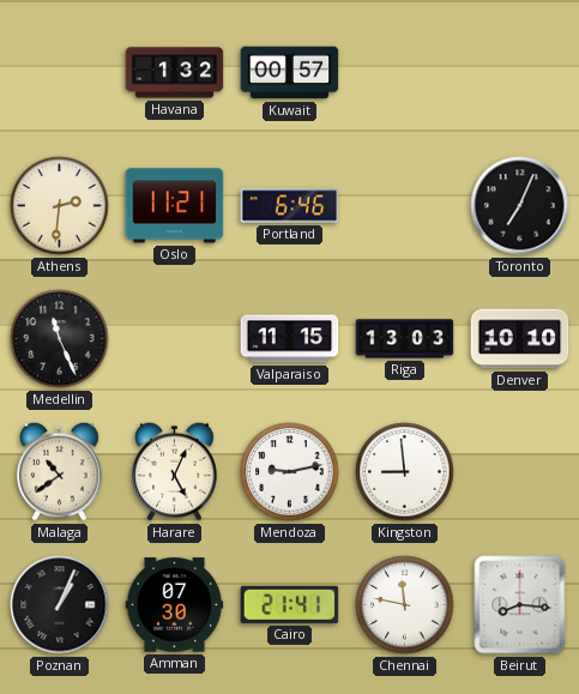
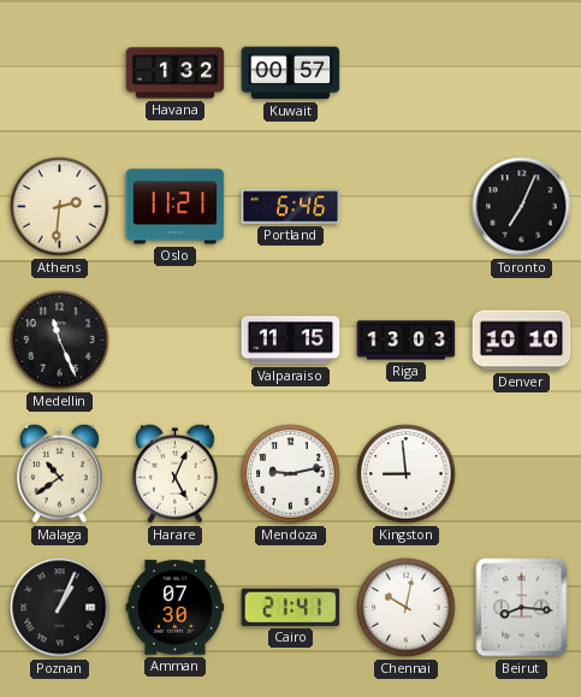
Chennai: 11:47 -> 10:02 (407, 608)
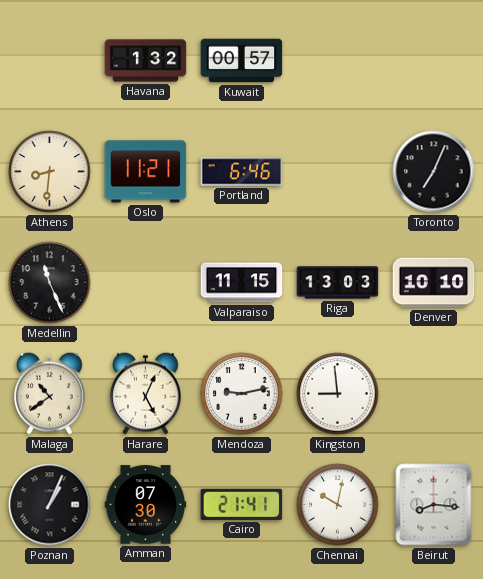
Athens: 2:31 -> 8:31 (50, 172)
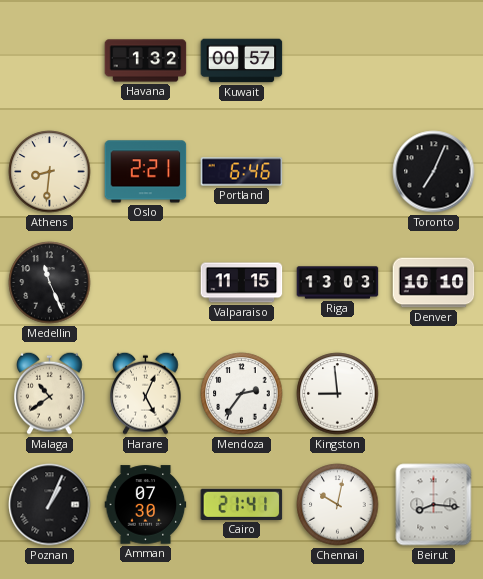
Oslo: 11:21 -> 2:21 (146, 172)
Mendoza: 9:13 -> 2:36 (242, 394)
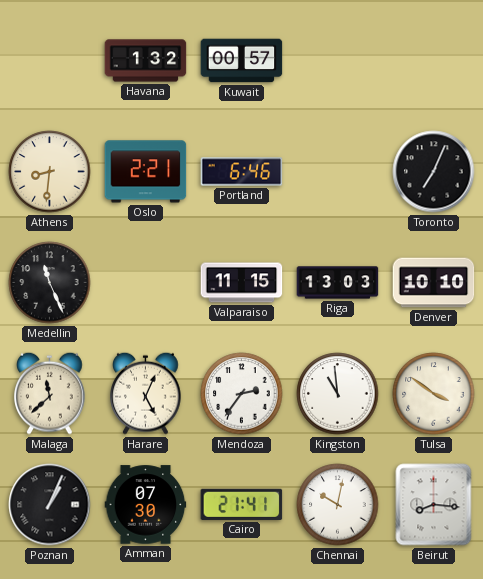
Malaga: 10:39 -> 11:38 (50, 393)
Kingston: 8:59 -> 10:59 (338, 394)
Tulsa: none -> 3:51 (434, 394)
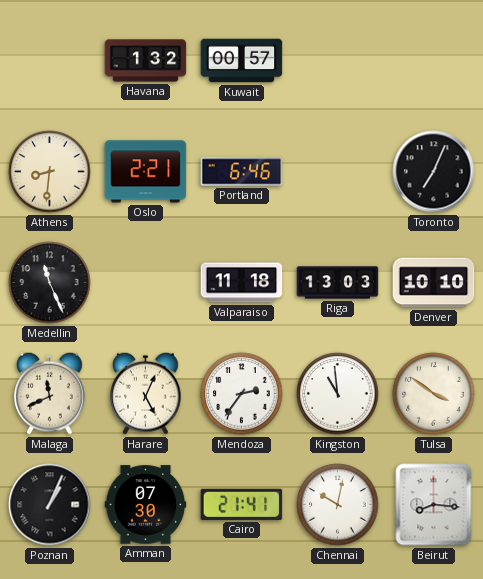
Valparaiso: 11:15 -> 11:18 (242, 283)
Malaga: 11:38 -> 11:41 (50, 393)
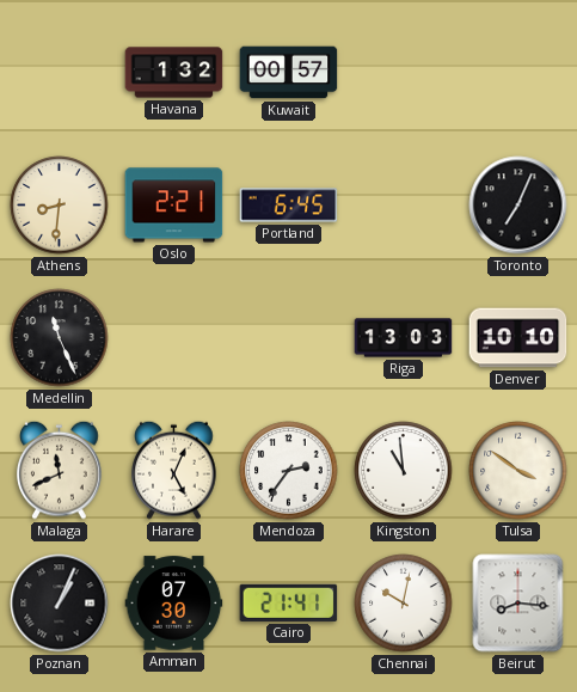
Portland: 6:46 -> 6:45 (289, 206)
Valparaiso: 11:18 -> none (242, 283)
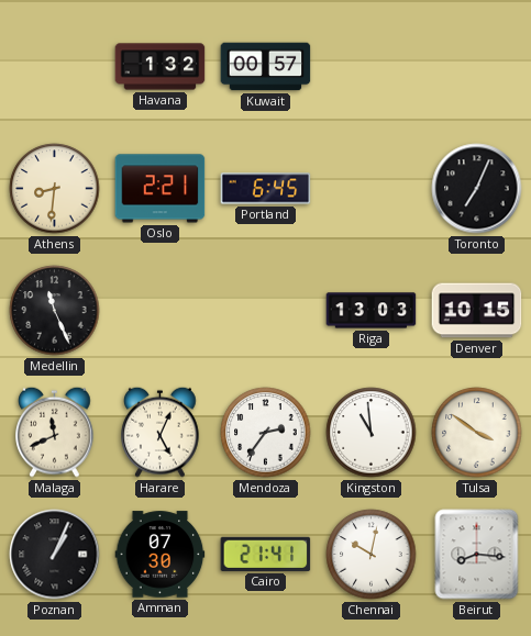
Denver: 10:10 -> 10:15 (477, 311)
